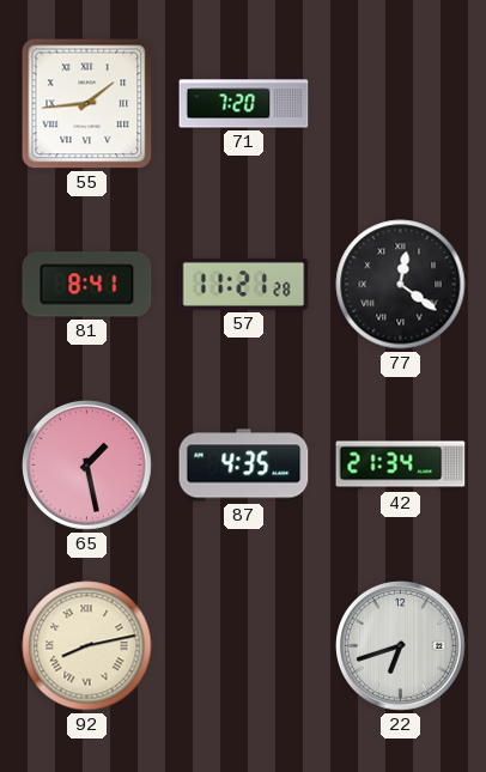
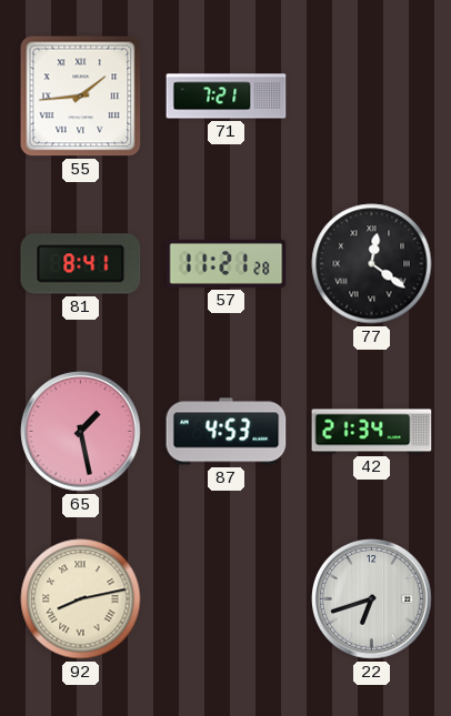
71: 7:20 -> 7:21 (227, 97)
87: 4:35 -> 4:53 (227, 432)
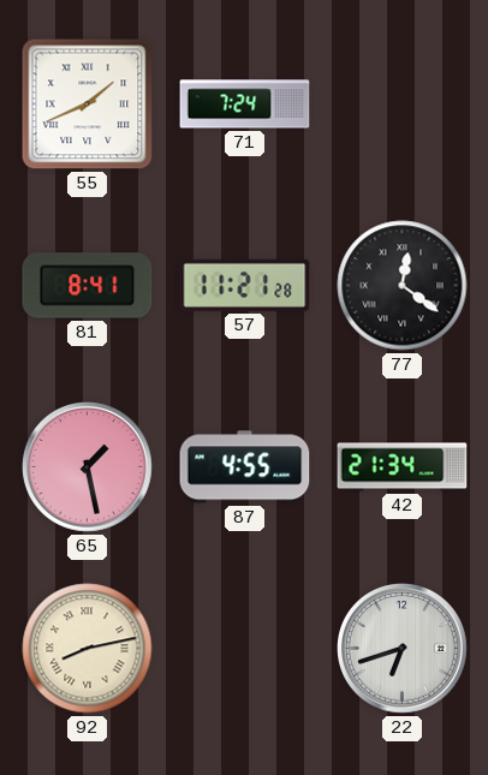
55: 1:44 -> 1:41 (88, 105)
71: 7:21 -> 7:24 (245, 105)
87: 4:53 -> 4:55 (245, 467)
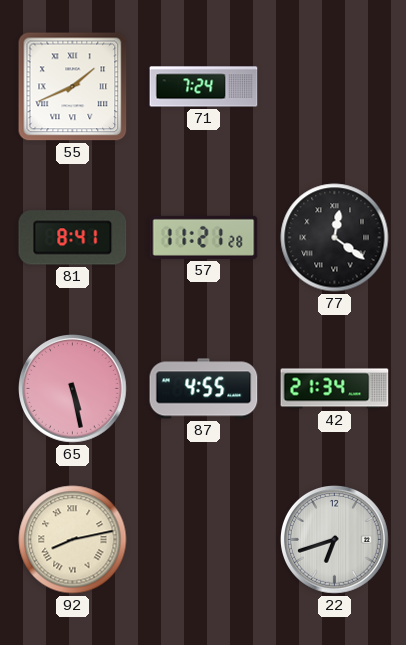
65: 1:28 -> 5:28 (73, 389)
